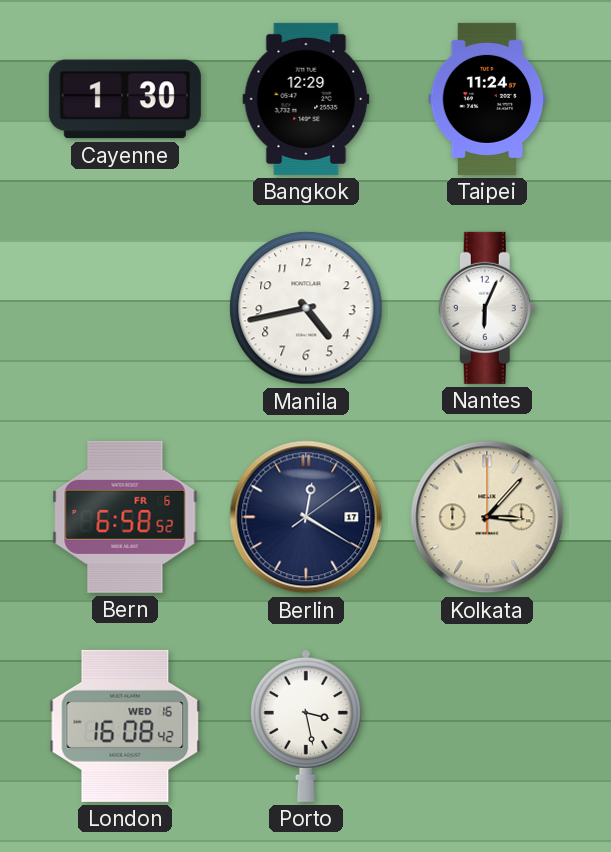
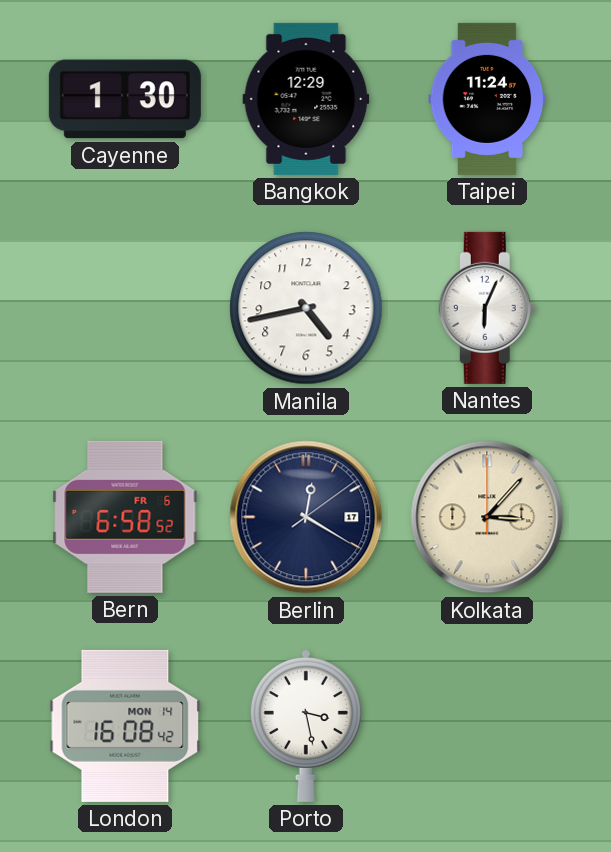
London date: WED 16 -> MON 14 (125, 726)
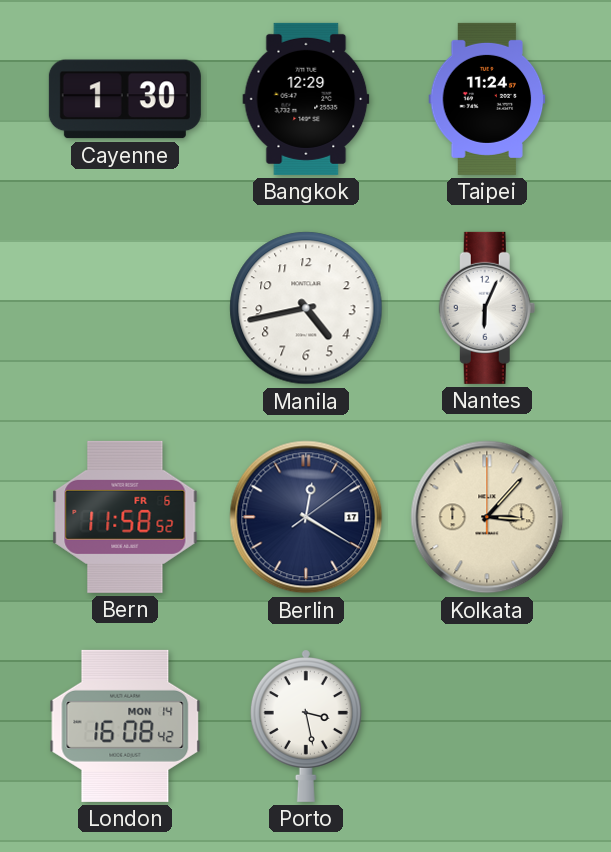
Bern: 6:58 -> 11:58 (125, 517)
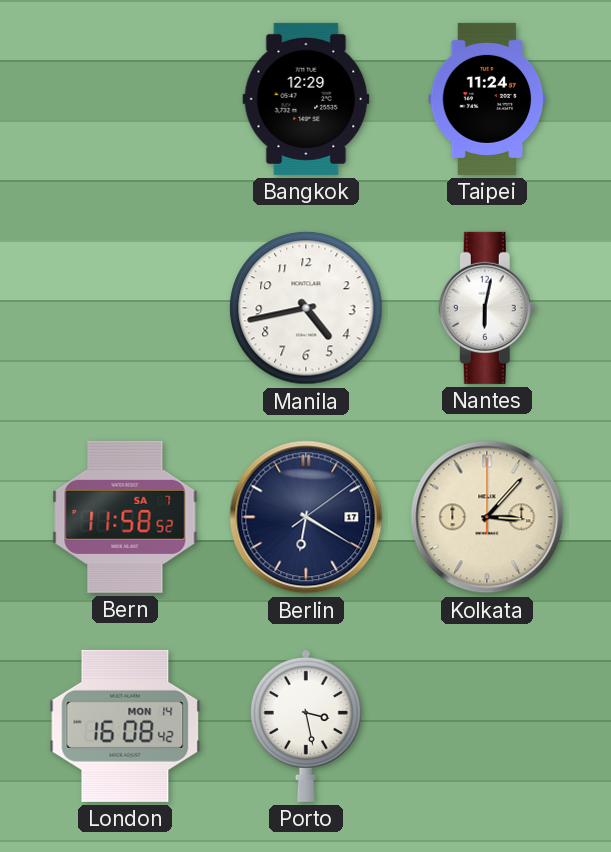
Cayenne: 1:30 -> none (125, 99)
Nantes: 6:04 -> 6:02 (487, 308)
Bern date: FR 6 -> SA 7 (125, 517)
Berlin: 12:20 -> 6:20 (306, 517)
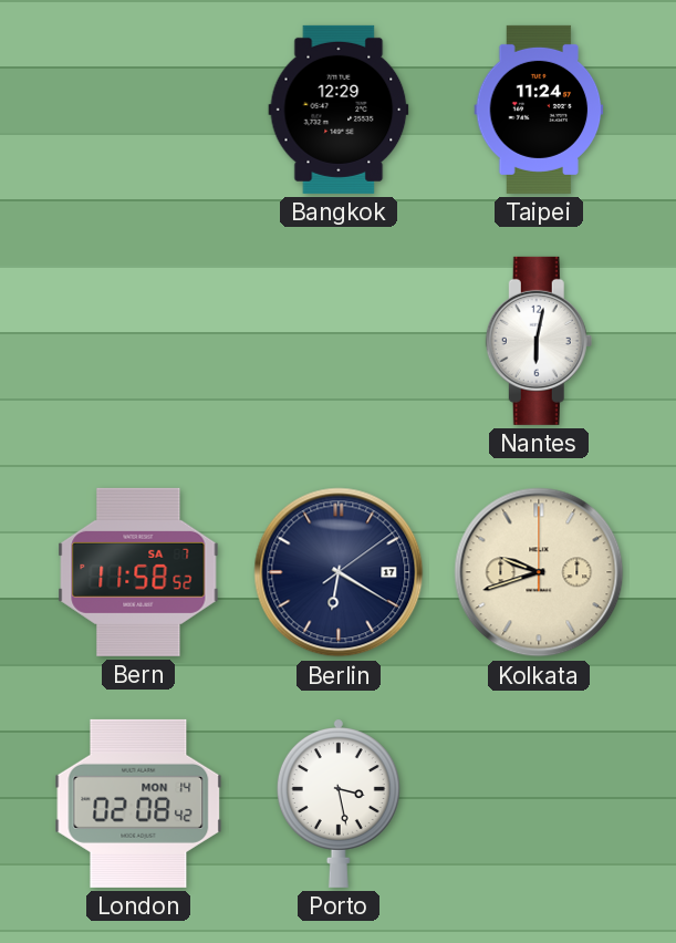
Manila: 4:43 -> none (306, 308)
Kolkata: 3:07 -> 9:42 (539, 572)
London: 16:08 -> 02:08 (138, 804)
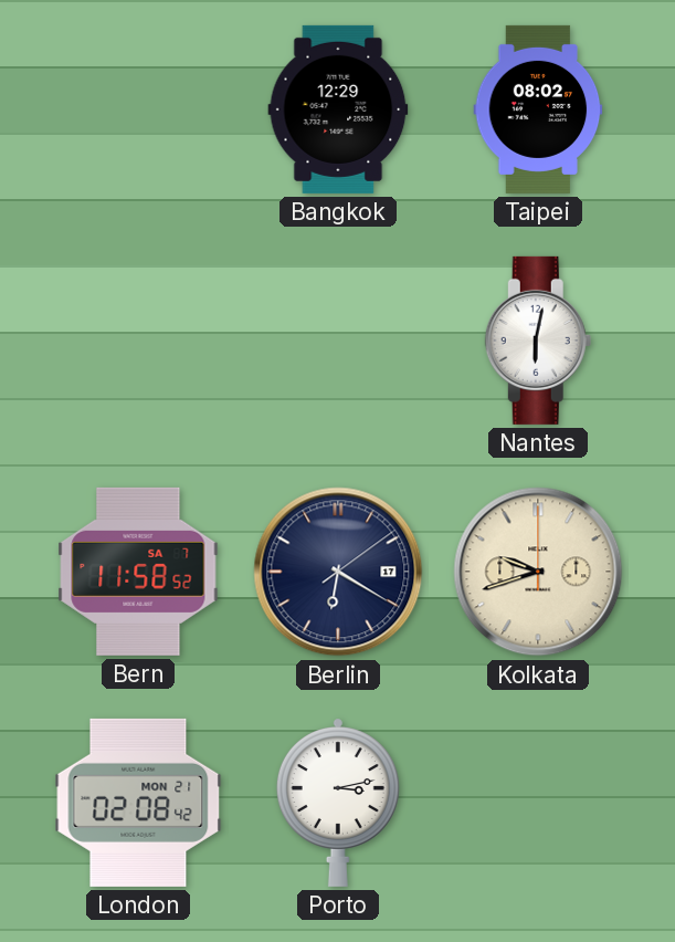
Taipei: 11:24 -> 08:02 (538, 109)
London date: MON 14 -> MON 21 (138, 803)
Porto: 3:28 -> 3:13 (338, 803)
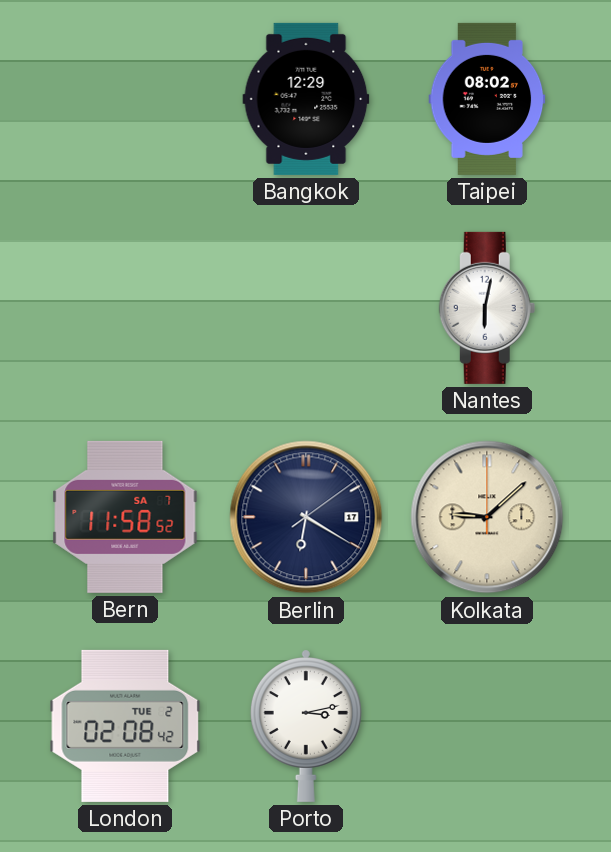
Kolkata: 9:42 -> 9:08 (487, 517)
London date: MON 21 -> TUE 2 (125, 726)
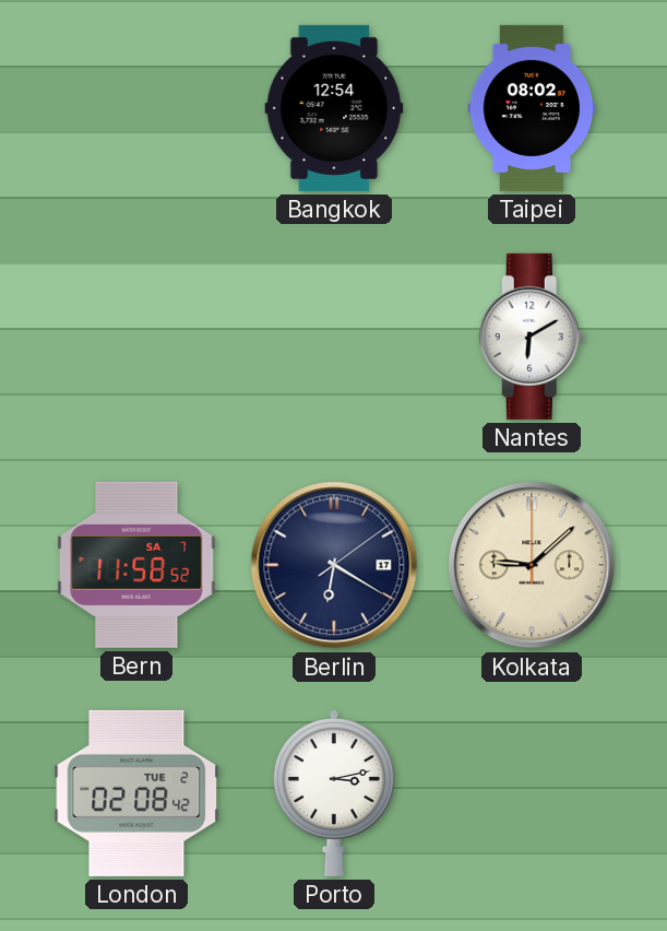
Bangkok: 12:29 -> 12:54 (334, 108)
Nantes: 6:02 -> 6:10 (532, 337)
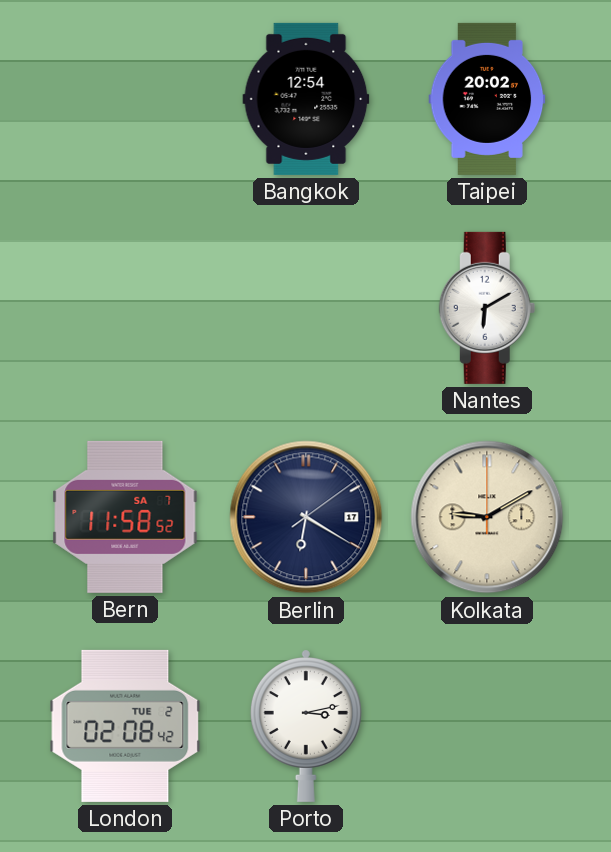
Taipei: 08:02 -> 20:02 (487, 99)
Kolkata: 9:08 -> 9:10 (487, 517)
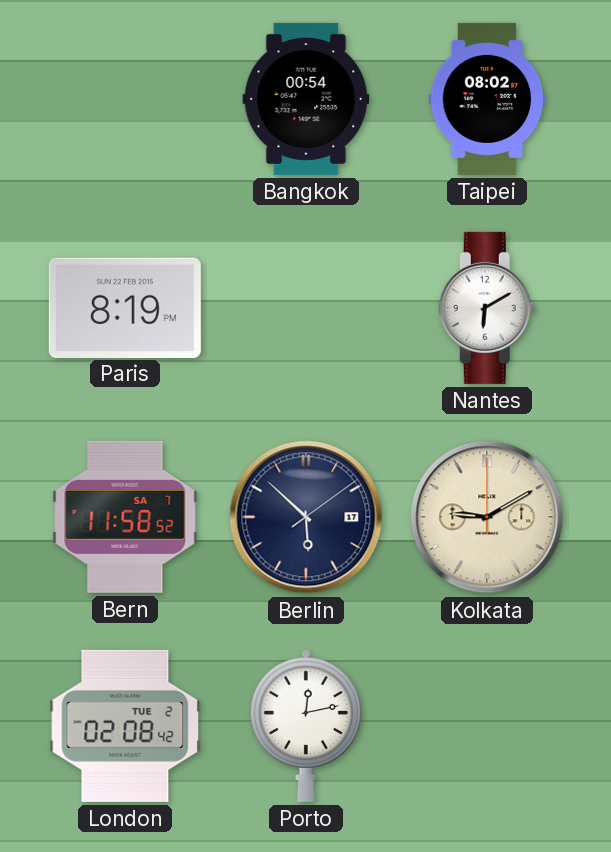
Bangkok: 12:54 -> 00:54 (306, 99)
Taipei: 20:02 -> 08:02 (487, 99)
Paris: none -> 8:19 (125, 307)
Berlin: 6:20 -> 5:52 (306, 517)
Porto: 3:13 -> 12:13 (306, 726)
